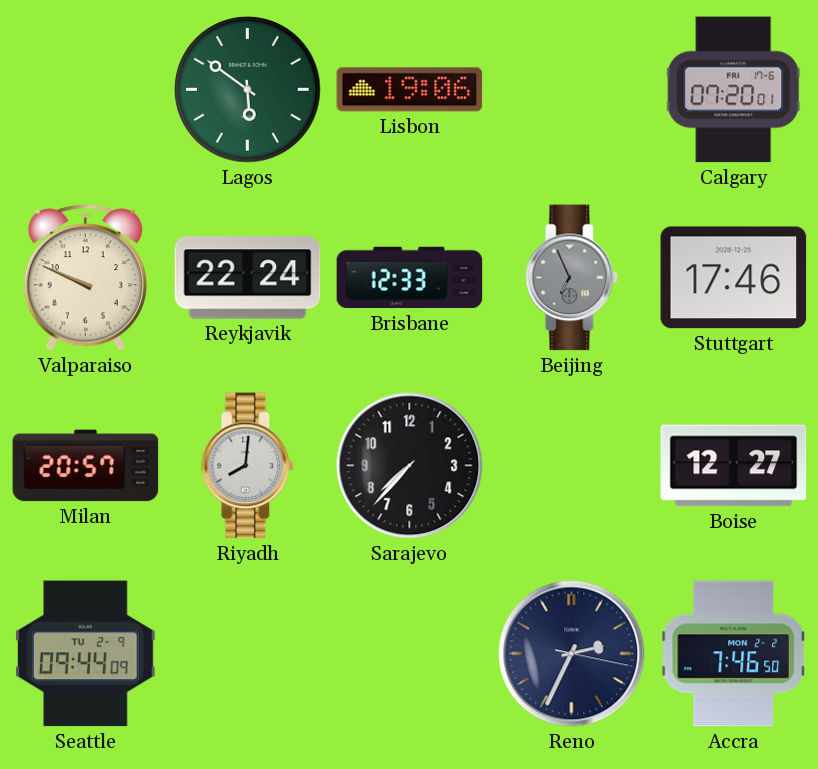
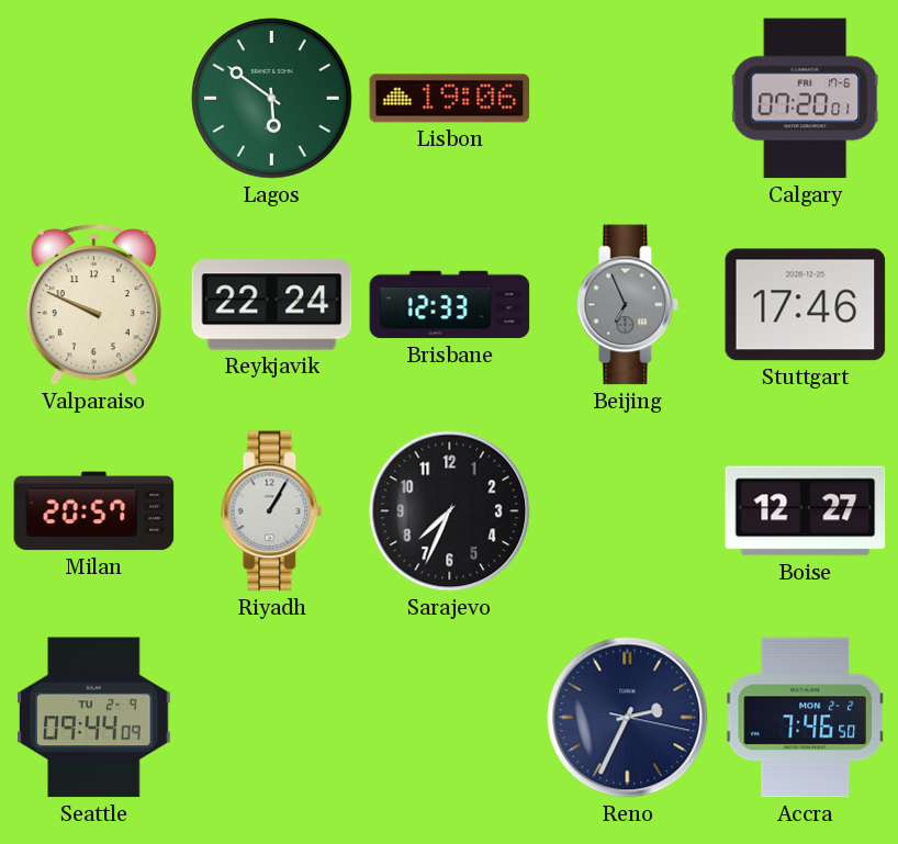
Riyadh: 8:01 -> 1:05 (272, 511)
Sarajevo: 7:37 -> 7:34 (450, 511)
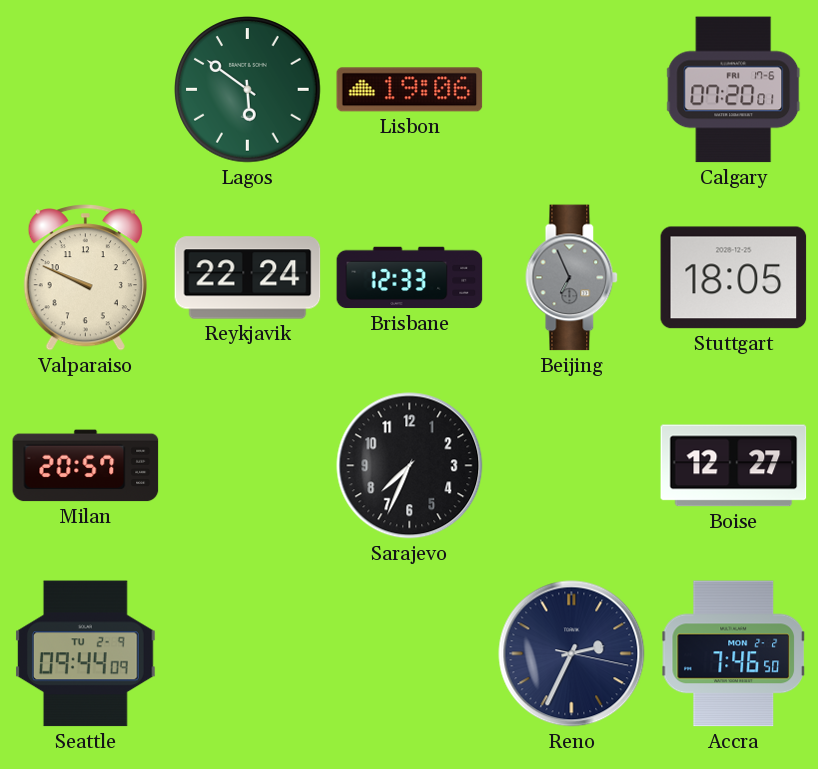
Stuttgart: 17:46 -> 18:05 (734, 278)
Riyadh: 1:05 -> none (272, 511)
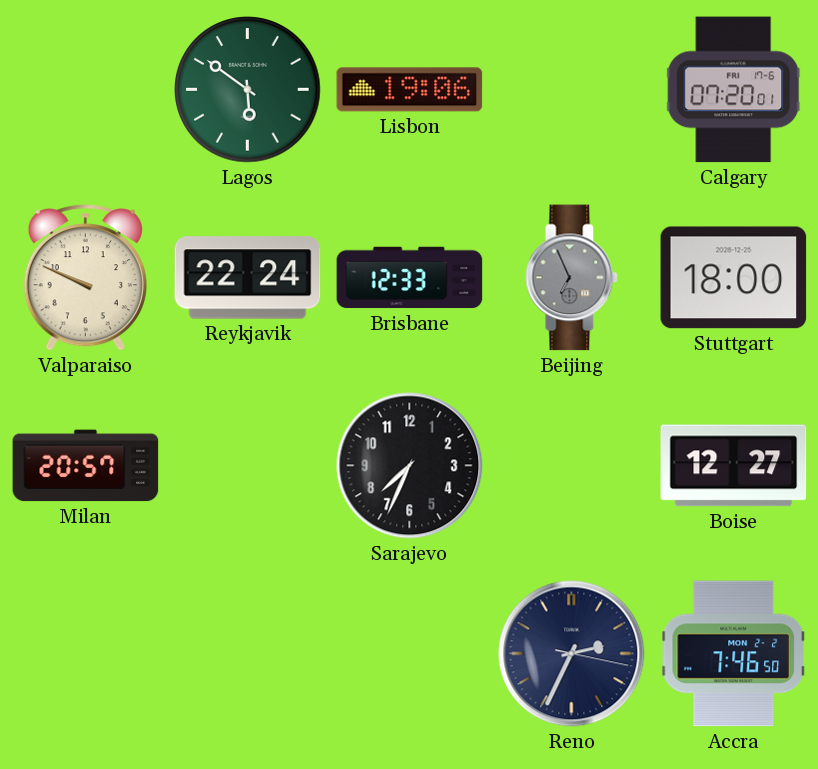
Stuttgart: 18:05 -> 18:00 (734, 278)
Seattle: 09:44 -> none (86, 654)
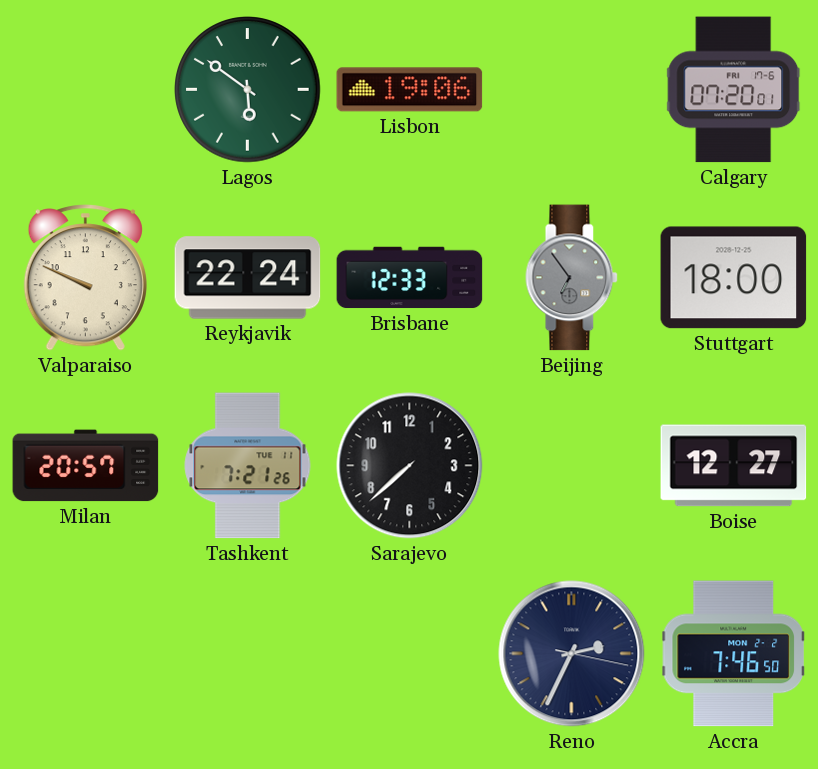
Beijing: 6:56 -> 6:54 (572, 278)
Tashkent: none -> 7:21 (248, 466)
Sarajevo: 7:34 -> 7:38 (410, 466)
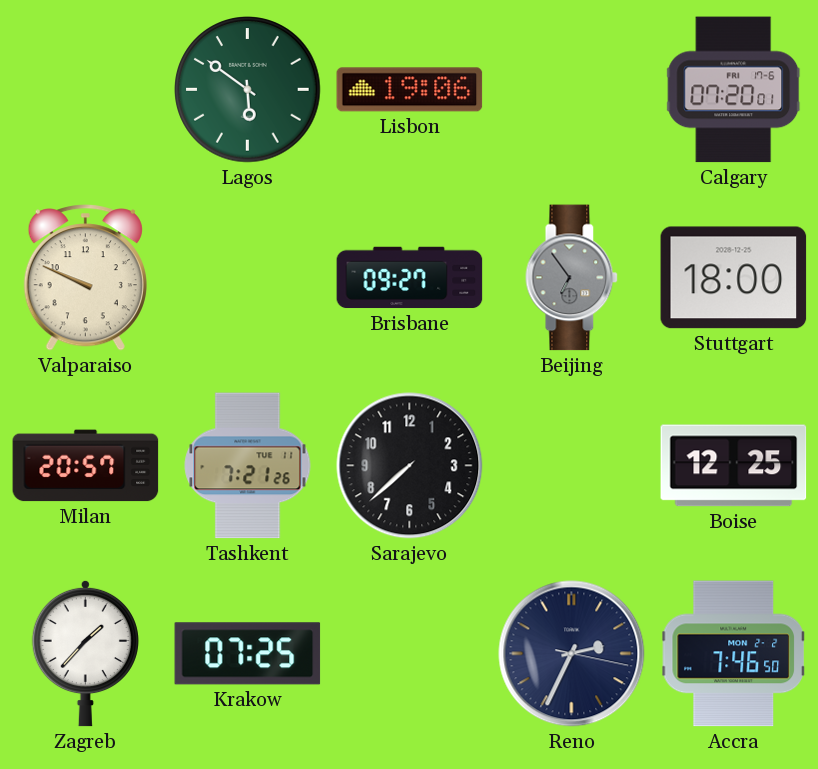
Reykjavik: 22:24 -> none (248, 278)
Brisbane: 12:33 -> 09:27 (410, 278)
Boise: 12:27 -> 12:25 (734, 466)
Zagreb: none -> 1:37 (85, 653)
Krakow: none -> 07:25 (248, 654)
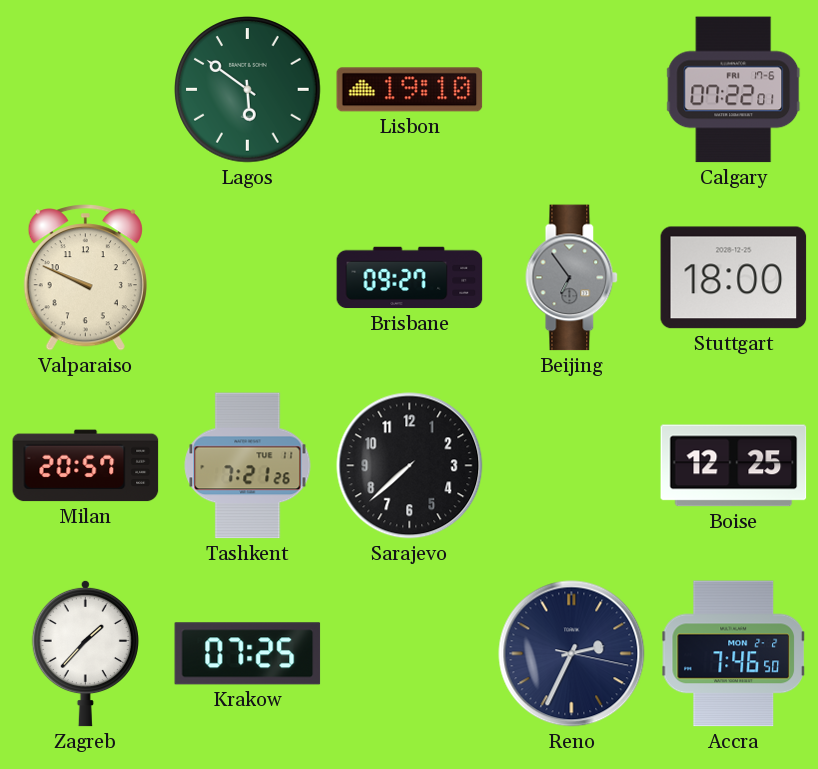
Lisbon: 19:06 -> 19:10 (410, 90)
Calgary: 07:20 -> 07:22 (734, 90)
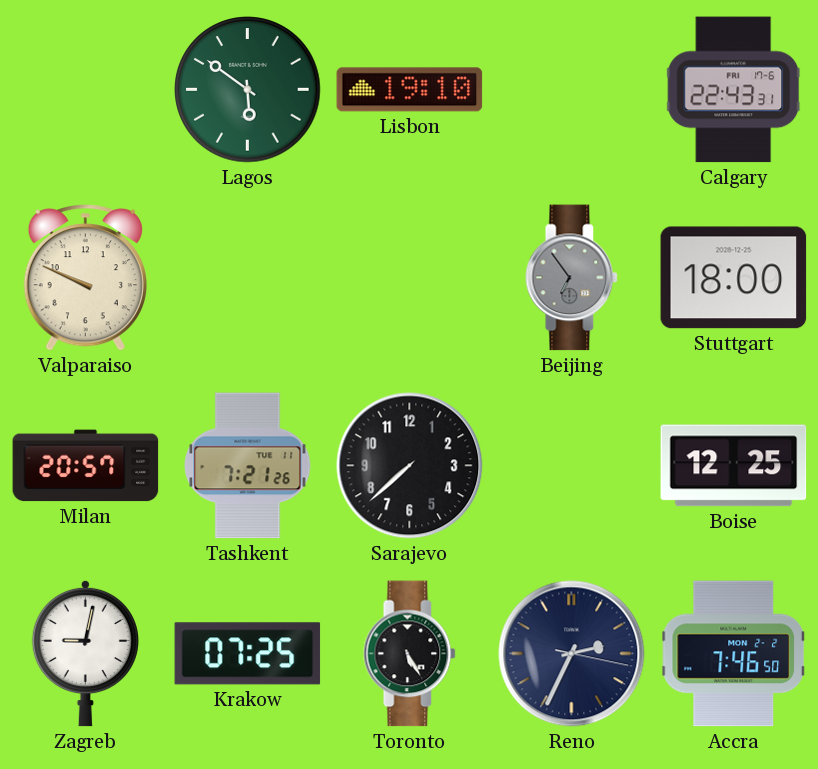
Calgary: 07:22 -> 22:43 (734, 90)
Brisbane: 09:27 -> none (410, 278)
Zagreb: 1:37 -> 9:02 (85, 653)
Toronto: none -> 5:25 (410, 654)
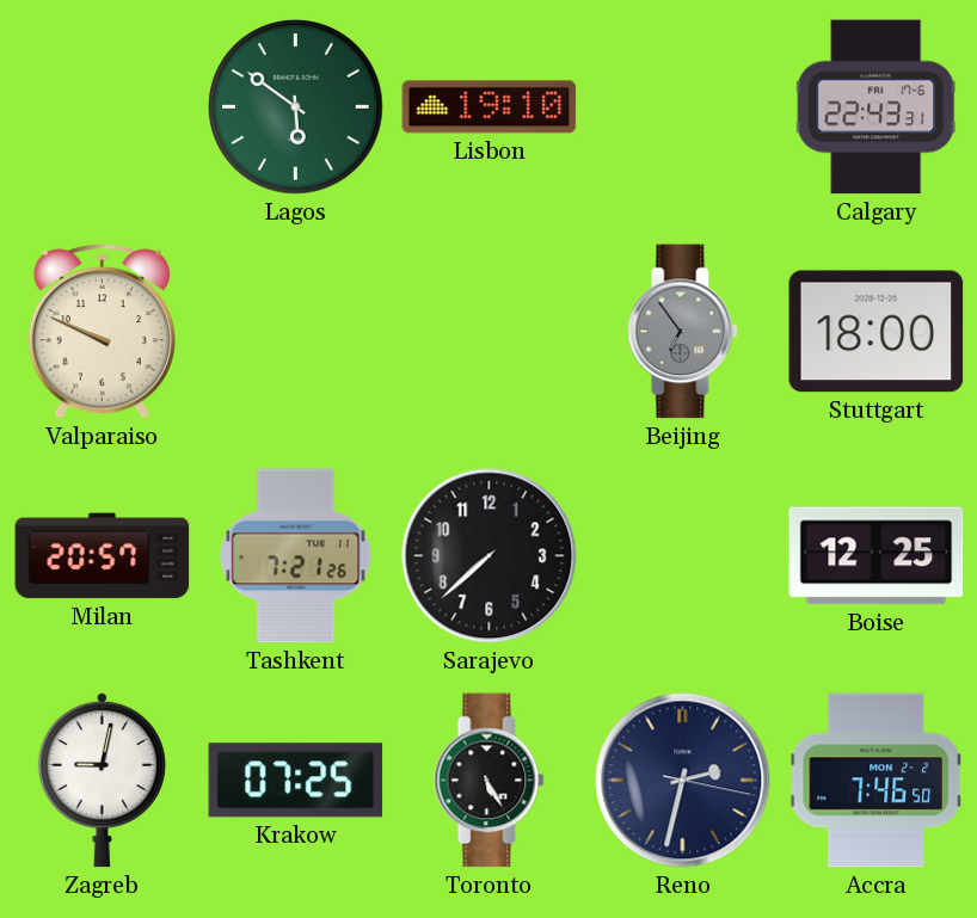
Reno: 2:34 -> 2:32 (683, 781)
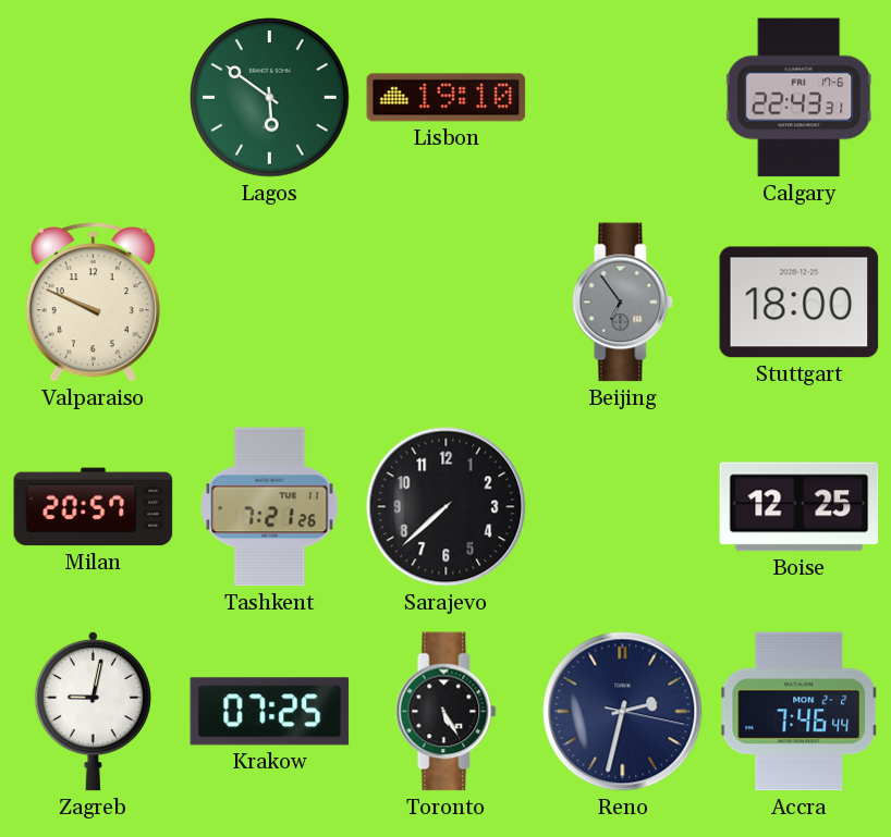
Accra: 7:46:50 -> 7:46:44 (800, 712)
